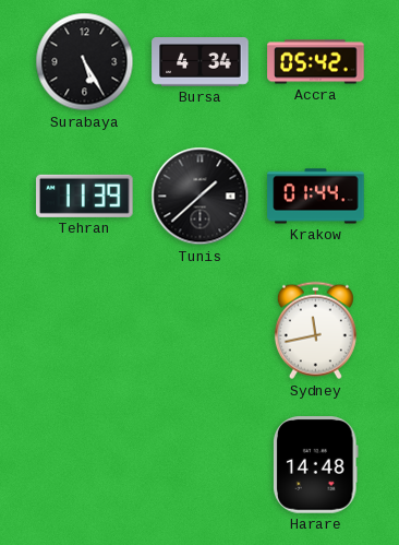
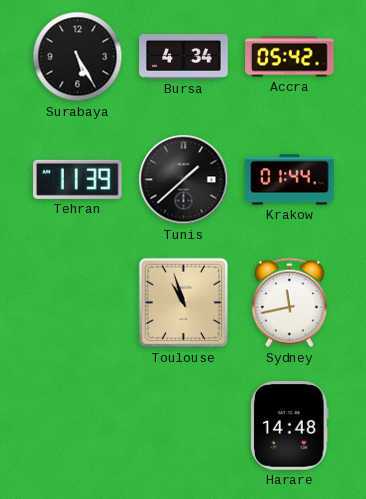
Toulouse: none -> 10:57 (184, 303)
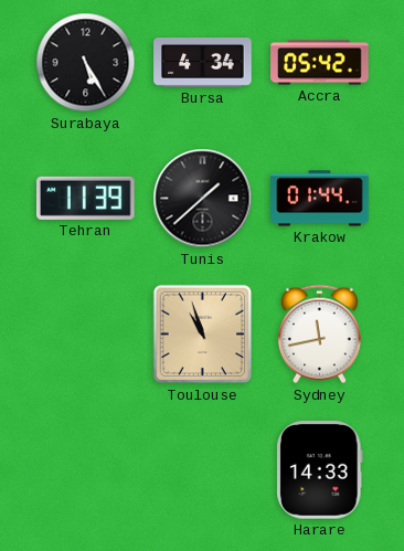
Harare: 14:48 -> 14:33 (320, 470)
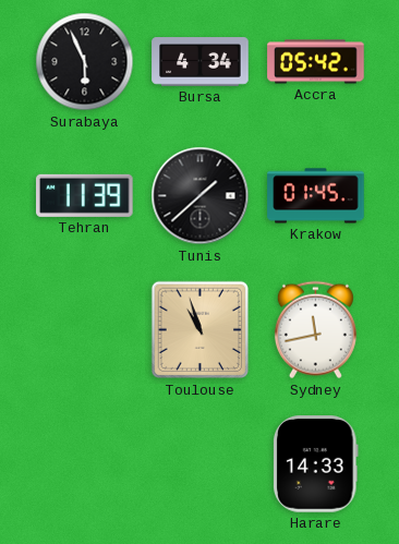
Surabaya: 5:25 -> 5:56 (85, 62)
Krakow: 01:44 -> 01:45 (316, 196)
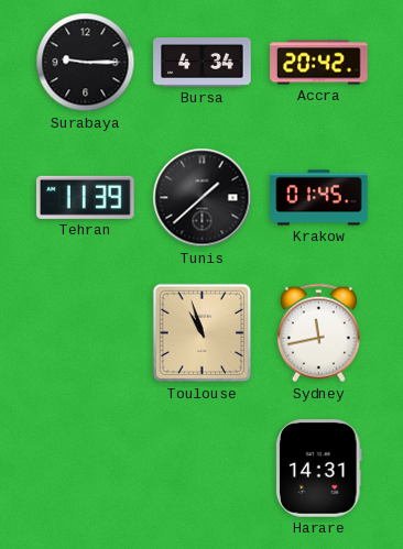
Surabaya: 5:56 -> 9:15 (86, 63)
Accra: 05:42 -> 20:42 (319, 63)
Harare: 14:33 -> 14:31 (319, 469)
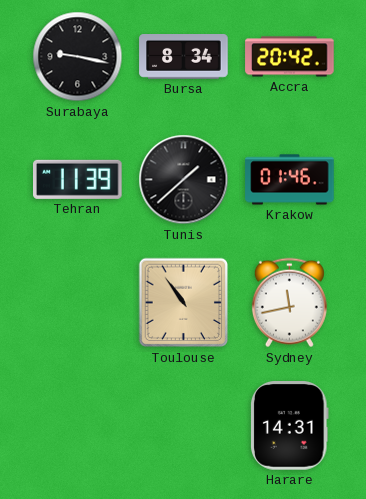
Surabaya: 9:15 -> 9:17 (78, 57)
Bursa: 4:34 -> 8:34 (184, 57)
Krakow: 01:45 -> 01:46 (290, 180)
Toulouse: 10:57 -> 10:54 (184, 303)
